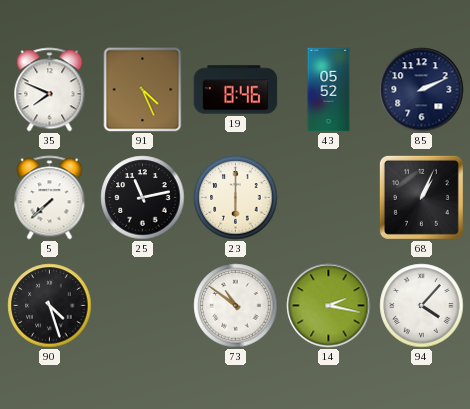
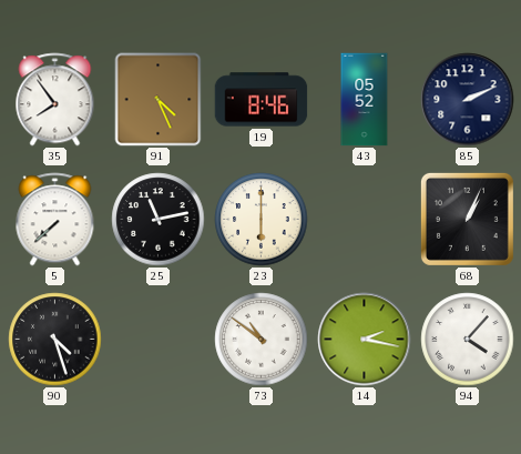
35: 7:49 -> 7:54 (55, 100)
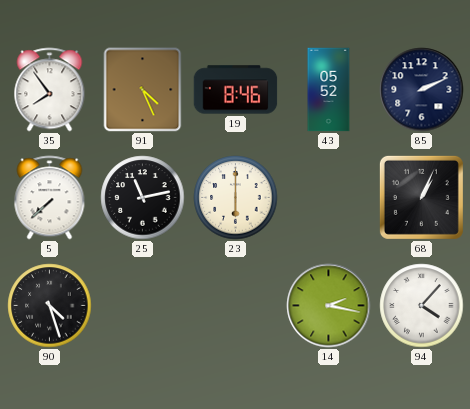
73: 10:51 -> none (262, 340)
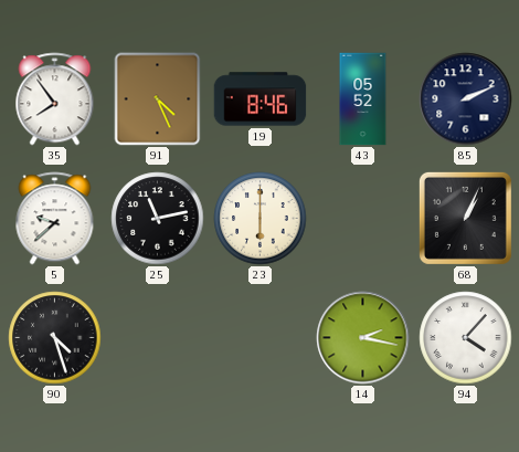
5: 7:38 -> 9:38 (55, 219)
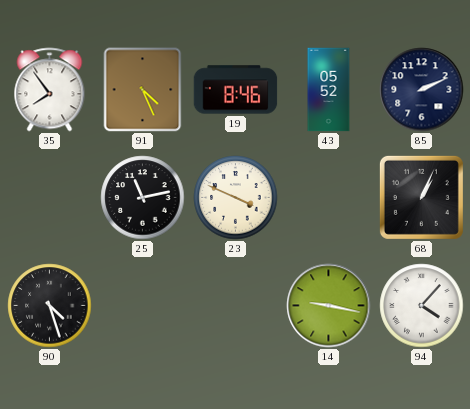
5: 9:38 -> none (55, 219)
23: 6:00 -> 3:49 (236, 198)
14: 2:17 -> 9:17 (329, 306)
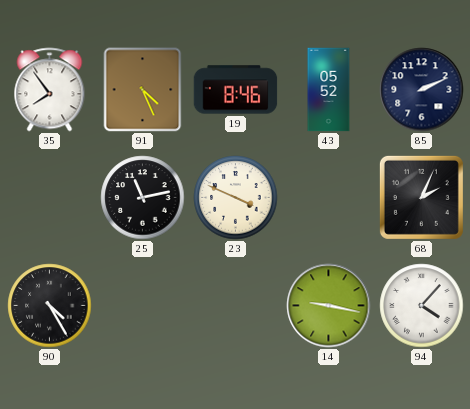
68: 1:04 -> 2:04 (421, 197)
90: 4:27 -> 4:25 (50, 306)
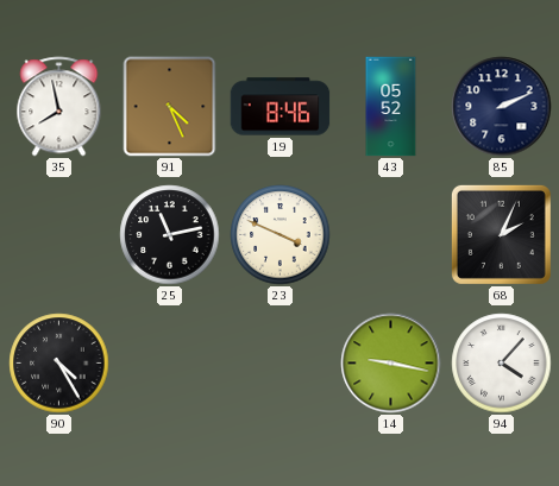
35: 7:54 -> 7:58 (59, 107)
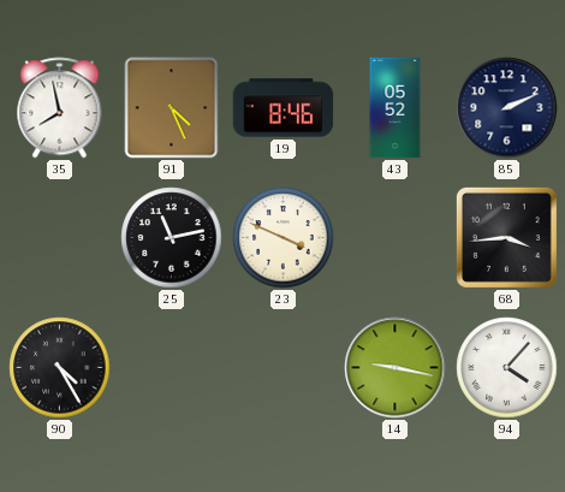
68: 2:04 -> 3:44 (506, 237)
